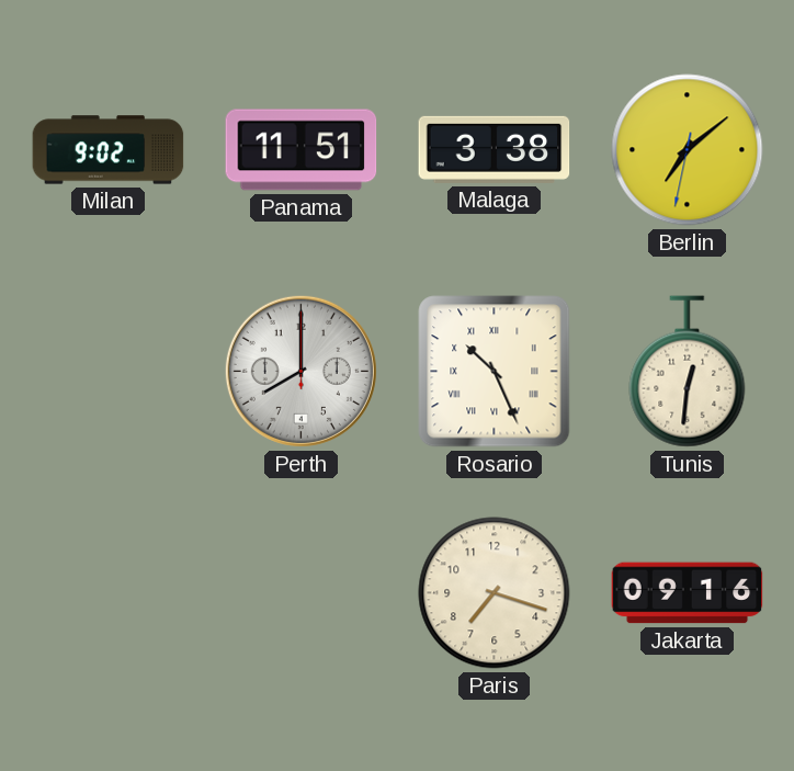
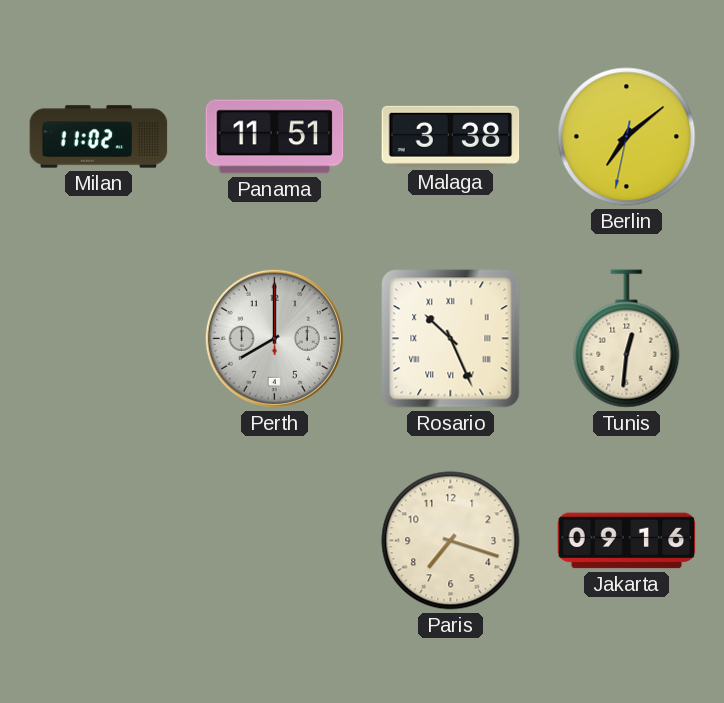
Milan: 9:02 -> 11:02 (99, 137)
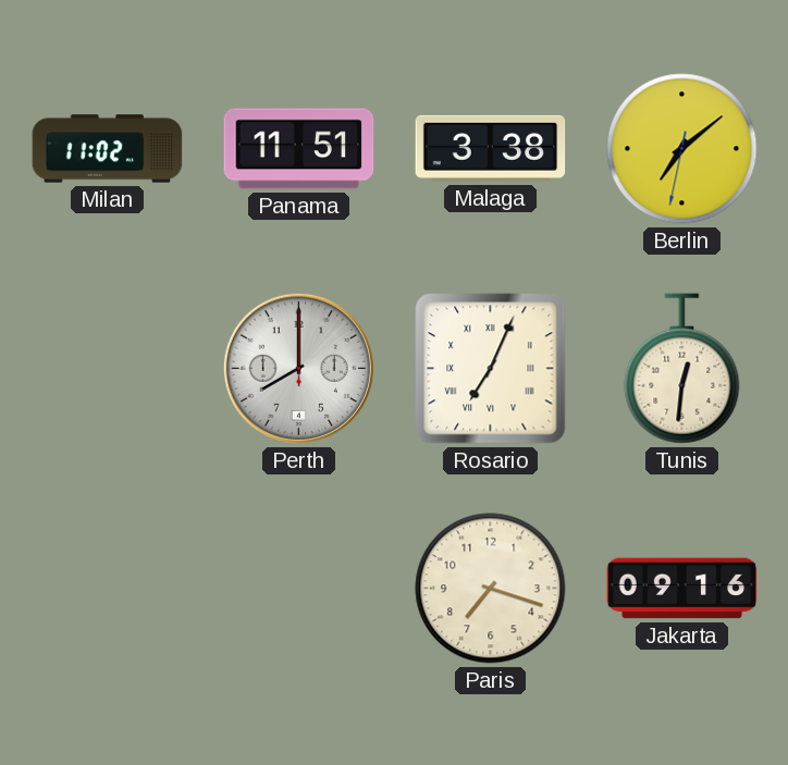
Rosario: 10:26 -> 7:04 (491, 369)
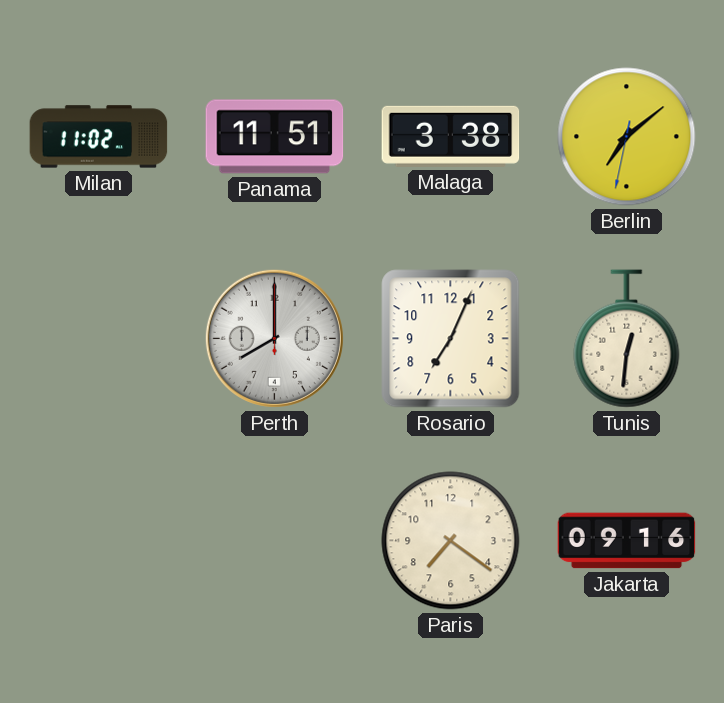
Rosario numerals: Roman -> Arabic (451, 339)
Paris: 7:18 -> 7:21 (451, 541)
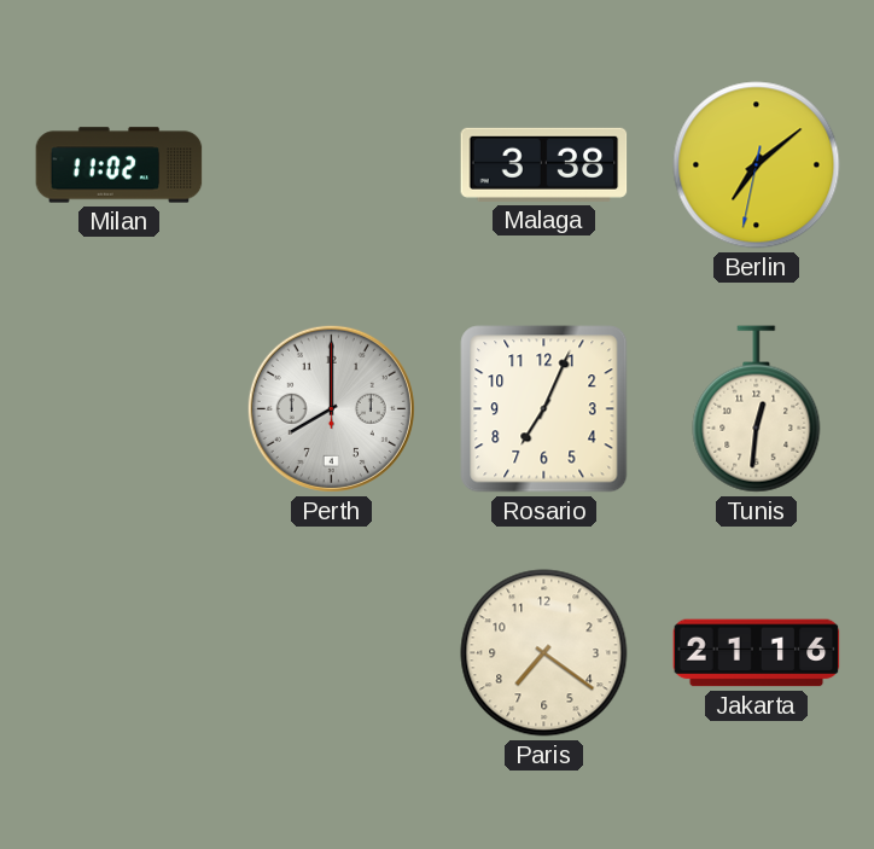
Panama: 11:51 -> none (275, 137)
Jakarta: 09:16 -> 21:16 (757, 653)
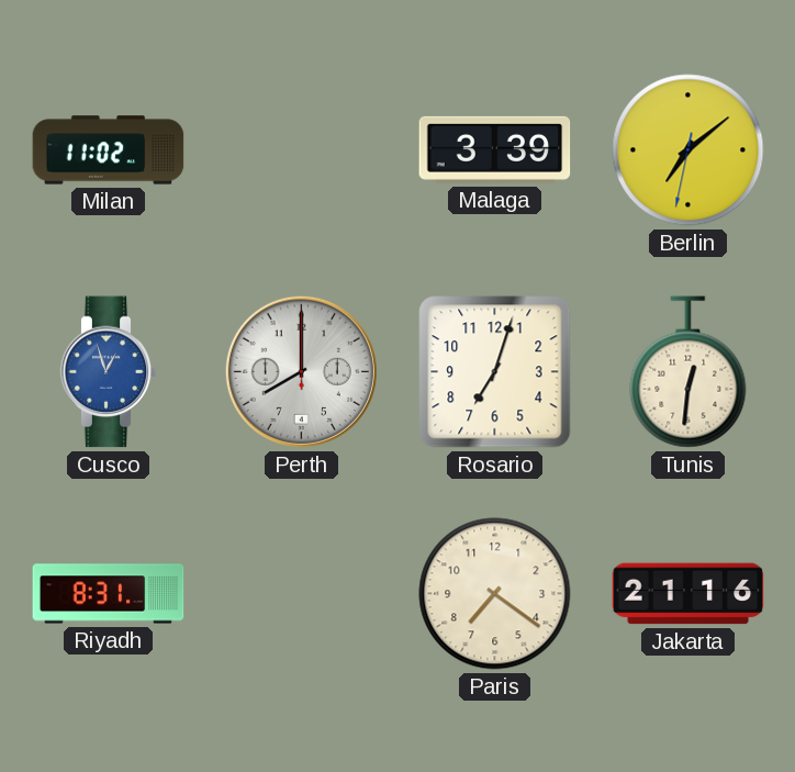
Malaga: 3:38 -> 3:39 (495, 149)
Cusco: none -> 12:57 (109, 372)
Rosario: 7:04 -> 7:03 (495, 372)
Riyadh: none -> 8:31 (109, 594)
